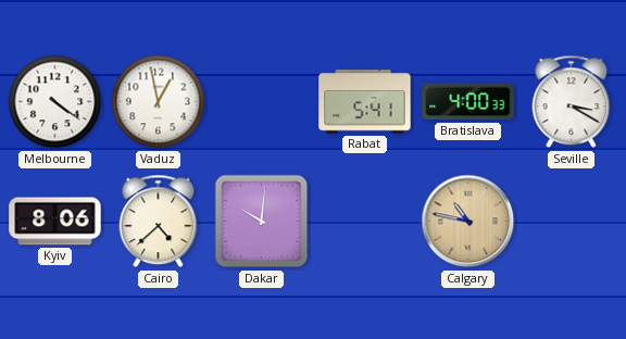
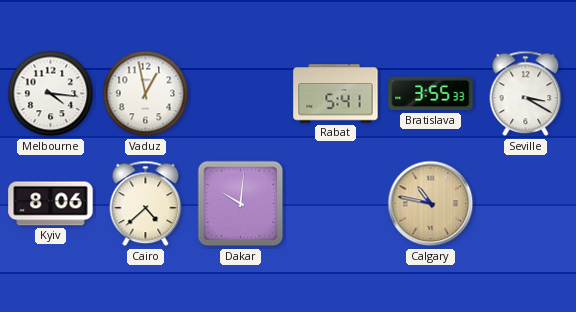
Melbourne: 4:21 -> 4:16 (51, 94)
Bratislava: 4:00 -> 3:55 (431, 94)
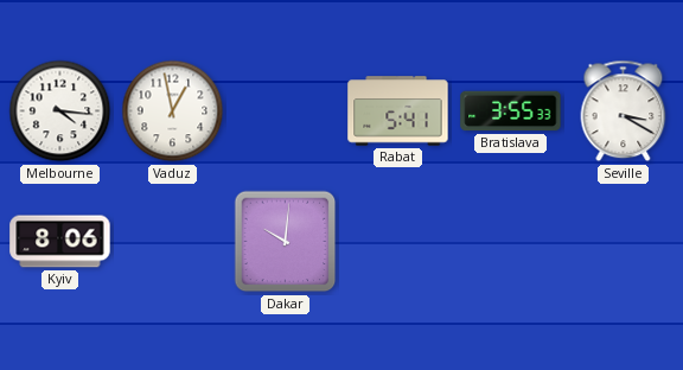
Cairo: 4:38 -> none (146, 204)
Calgary: 10:47 -> none (431, 204)
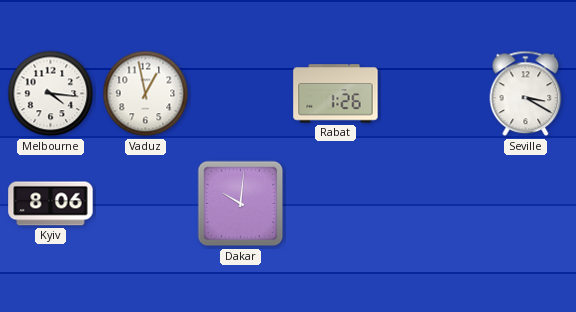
Rabat: 5:41 -> 1:26 (336, 94)
Bratislava: 3:55 -> none (511, 111)
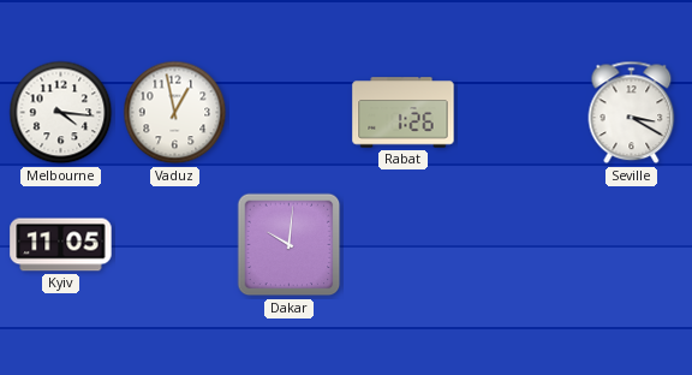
Kyiv: 8:06 -> 11:05 (61, 245)
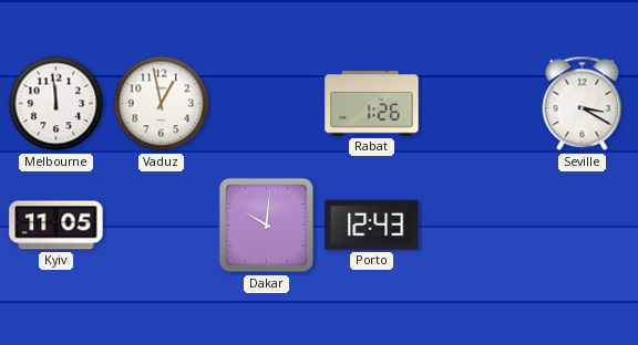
Melbourne: 4:16 -> 11:59 (56, 104)
Porto: none -> 12:43 (372, 224)
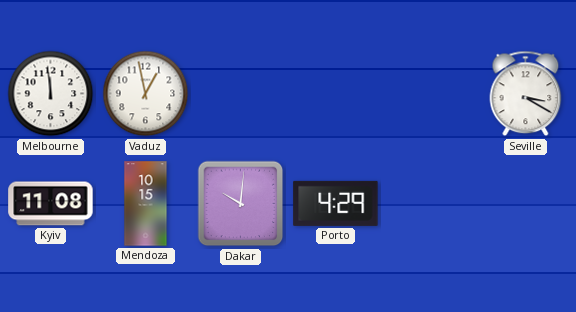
Rabat: 1:26 -> none (372, 104)
Kyiv: 11:05 -> 11:08 (51, 204)
Mendoza: none -> 10:15 (146, 204)
Porto: 12:43 -> 4:29 (336, 203)
